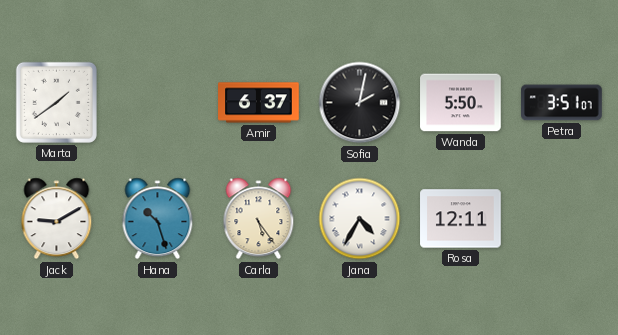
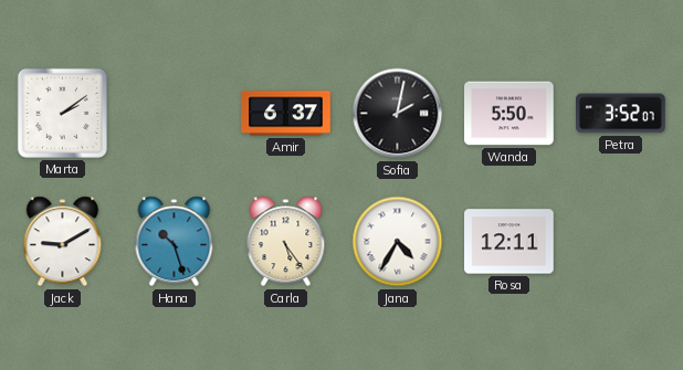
Marta: 1:39 -> 2:09 (62, 113)
Petra: 3:51 -> 3:52 (621, 114)
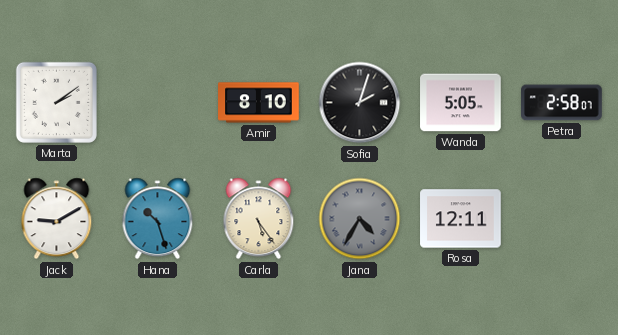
Amir: 6:37 -> 8:10 (259, 103)
Sofia: 2:02 -> 2:03 (360, 103)
Wanda: 5:50 -> 5:05 (461, 103)
Petra: 3:52 -> 2:58 (562, 103)
Jana dial: white -> grey (360, 219)
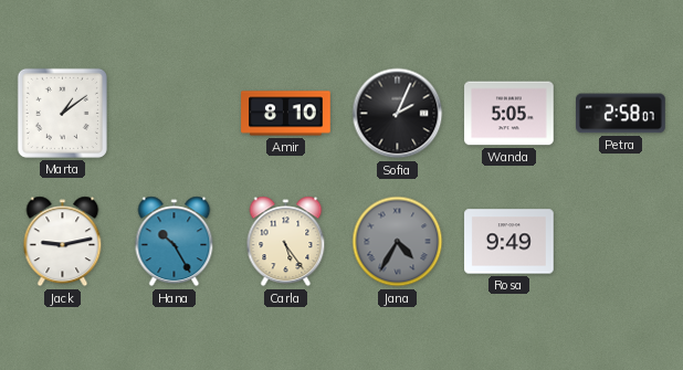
Marta: 2:09 -> 1:09 (62, 113)
Sofia: 2:03 -> 2:04 (398, 114)
Jack: 9:10 -> 9:13 (63, 242)
Hana: 10:27 -> 10:25 (175, 242)
Rosa: 12:11 -> 9:49 (509, 242)
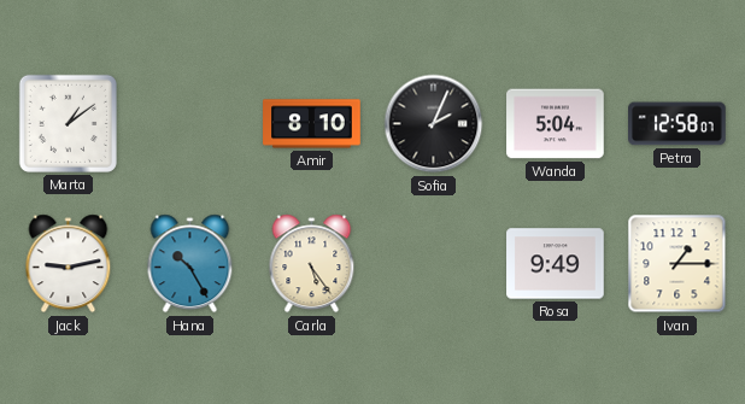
Wanda: 5:05 -> 5:04 (556, 124)
Petra: 2:58 -> 12:58 (677, 124)
Jana: 4:35 -> none (398, 242)
Ivan: none -> 1:15 (677, 264)
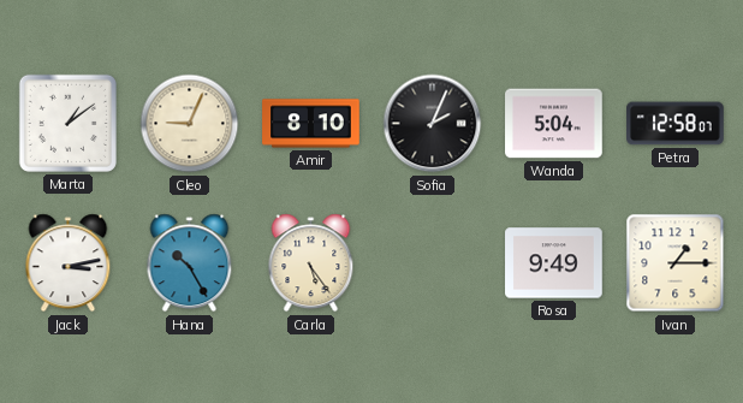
Cleo: none -> 9:04 (190, 124)
Jack: 9:13 -> 3:13 (69, 263)
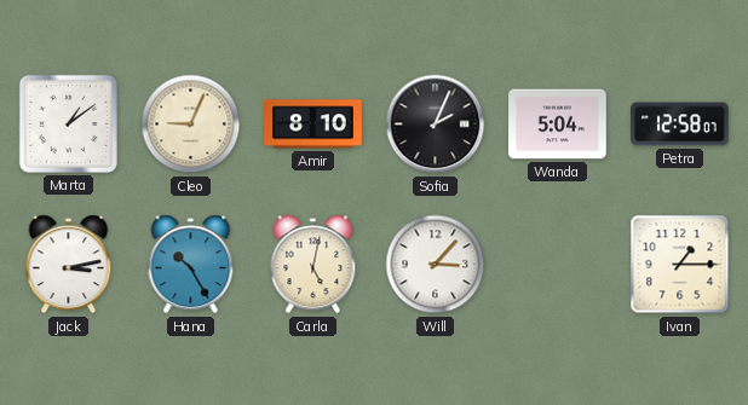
Carla: 5:24 -> 5:02 (313, 265)
Will: none -> 3:07 (436, 265)
Rosa: 9:49 -> none (554, 263)
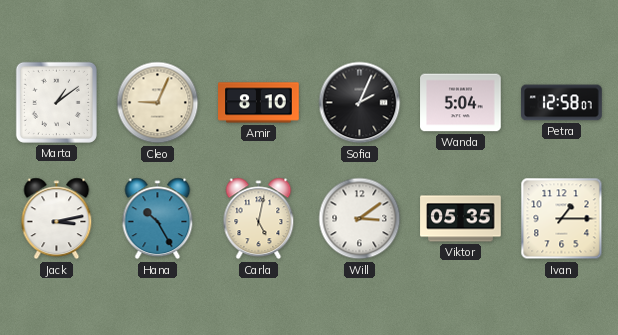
Will: 3:07 -> 3:09 (360, 219)
Viktor: none -> 05:35 (461, 219)
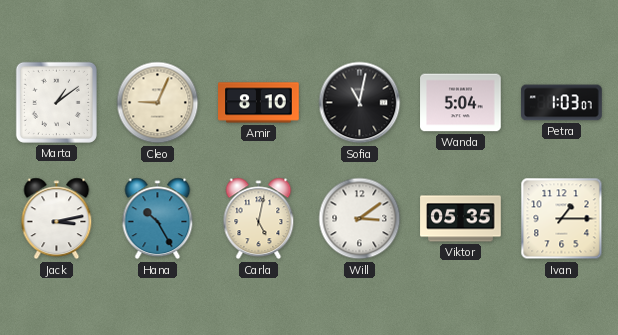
Sofia: 2:04 -> 11:02 (360, 103)
Petra: 12:58 -> 1:03 (562, 103)
